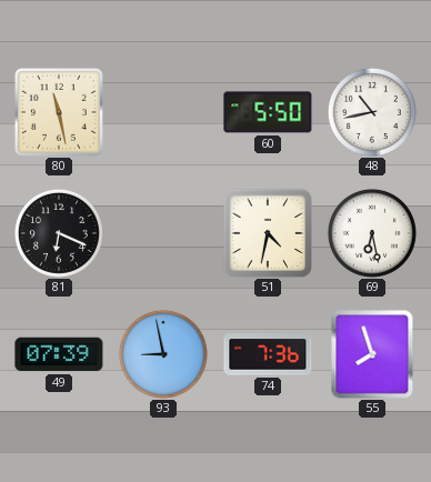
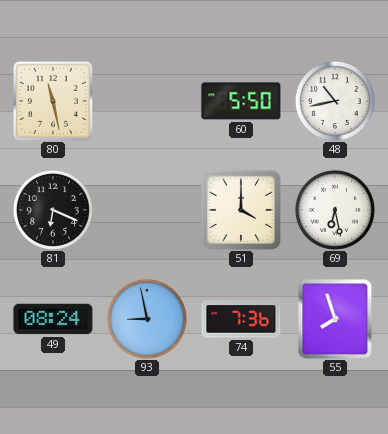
51: 4:32 -> 4:00 (240, 209)
49: 07:39 -> 08:24 (53, 319)
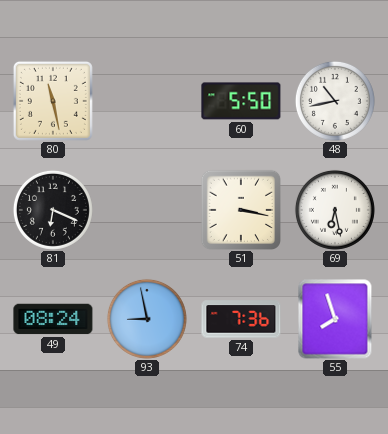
51: 4:00 -> 3:17 (240, 209)
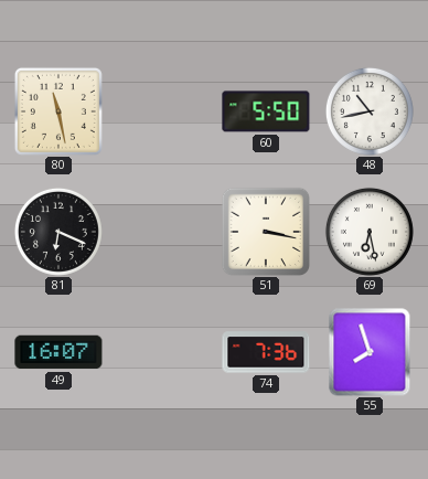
49: 08:24 -> 16:07 (58, 352)
93: 8:58 -> none (147, 319)
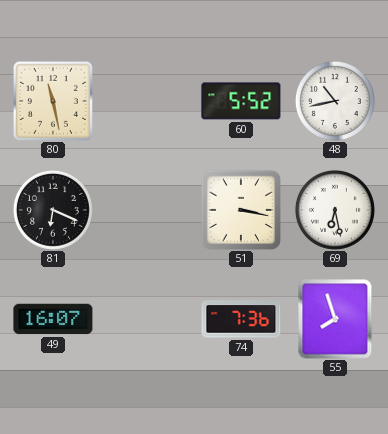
60: 5:50 -> 5:52 (241, 101)
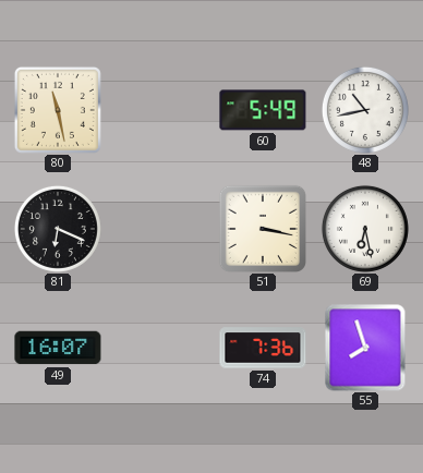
60: 5:52 -> 5:49 (263, 110)
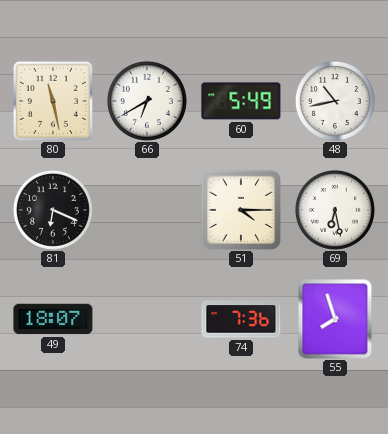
66: none -> 6:40 (147, 101)
51: 3:17 -> 4:15 (240, 209)
49: 16:07 -> 18:07 (53, 319)
